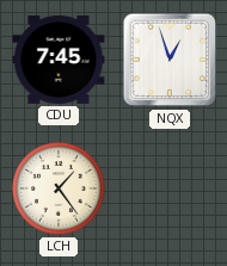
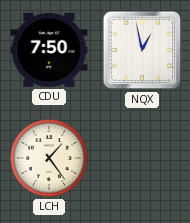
CDU: 7:45 -> 7:50 (49, 50)
NQX: 12:57 -> 12:58 (142, 50)
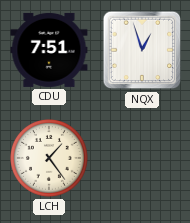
CDU: 7:50 -> 7:51 (49, 50)
NQX: 12:58 -> 12:57 (142, 50)
